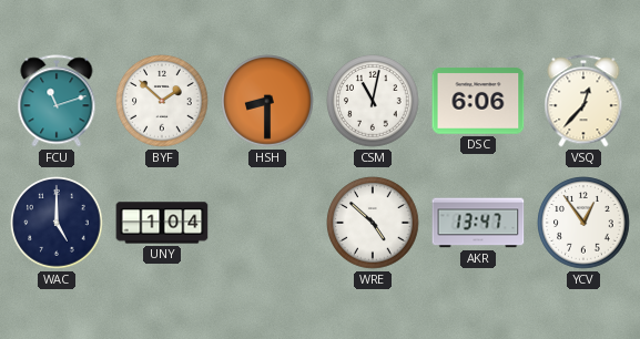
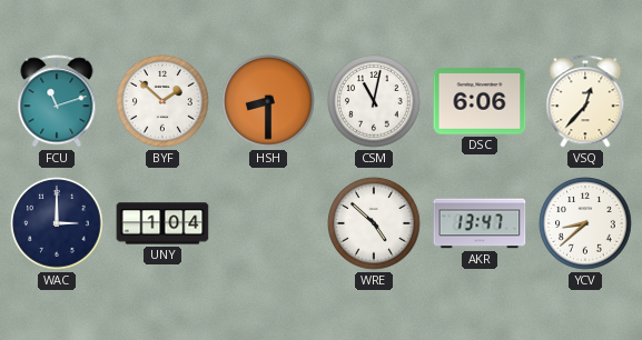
WAC: 5:00 -> 3:00 (57, 223)
YCV: 12:54 -> 8:38 (585, 223)
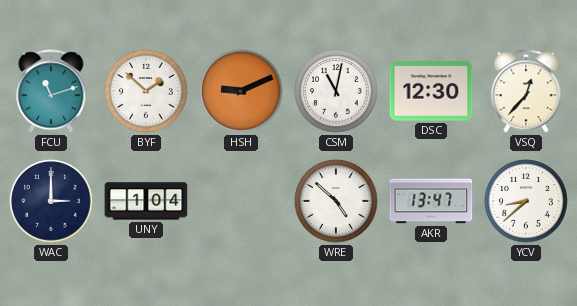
HSH: 8:30 -> 9:11 (241, 91)
DSC: 6:06 -> 12:30 (431, 91)
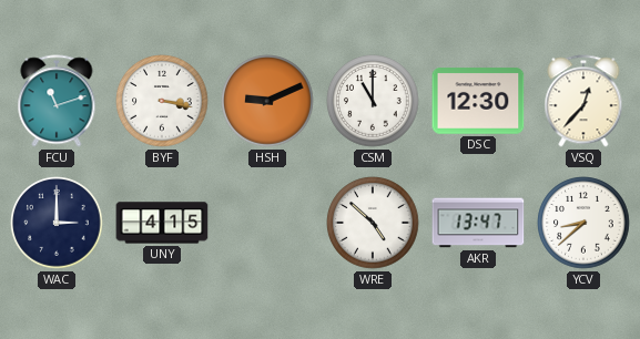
BYF: 1:52 -> 3:17 (162, 101)
CSM: 11:02 -> 11:00 (373, 101)
UNY: 1:04 -> 4:15 (162, 223)
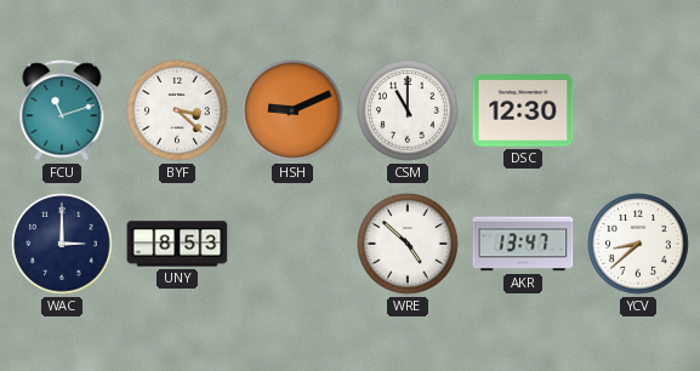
BYF: 3:17 -> 3:22 (177, 110)
VSQ: 12:37 -> none (583, 101)
UNY: 4:15 -> 8:53 (177, 244)
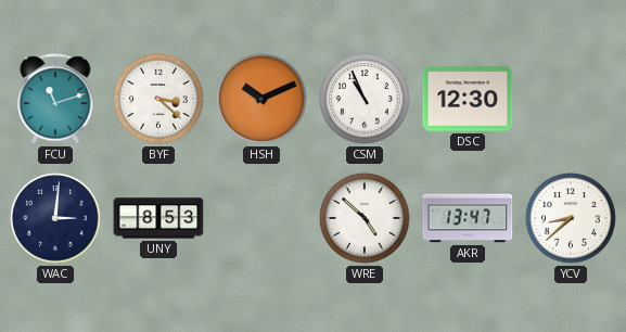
HSH: 9:11 -> 10:11 (261, 99)
CSM: 11:00 -> 10:56 (365, 99)
WAC: 3:00 -> 3:01 (55, 218)
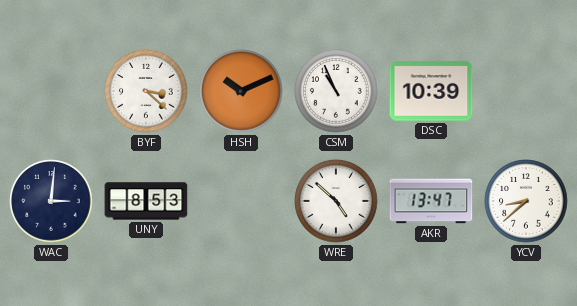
FCU: 11:12 -> none (55, 99)
DSC: 12:30 -> 10:39 (431, 91)
